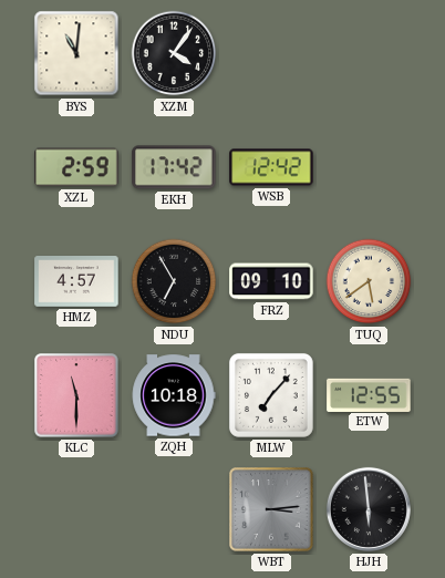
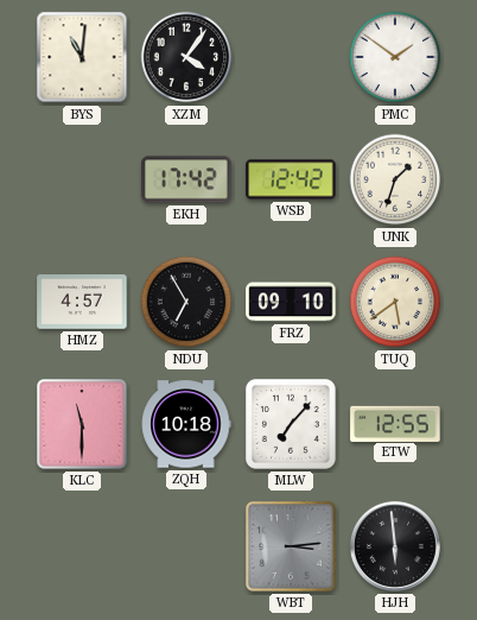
PMC: none -> 1:51 (395, 57)
XZL: 2:59 -> none (76, 167)
UNK: none -> 1:33 (395, 179)
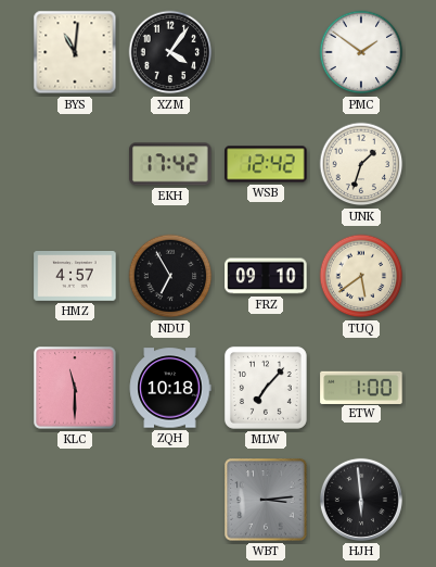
ETW: 12:55 -> 1:00 (361, 387)
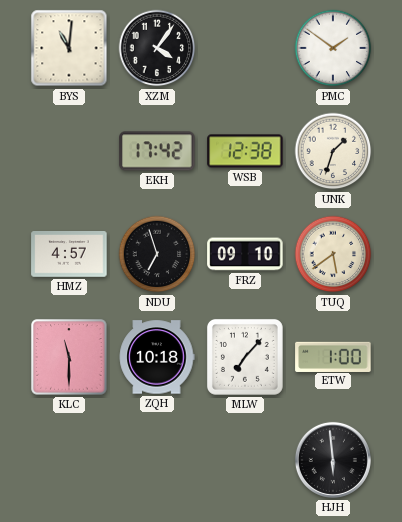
WSB: 12:42 -> 12:38 (245, 151)
NDU: 6:55 -> 6:57 (157, 254)
WBT: 3:14 -> none (266, 500)
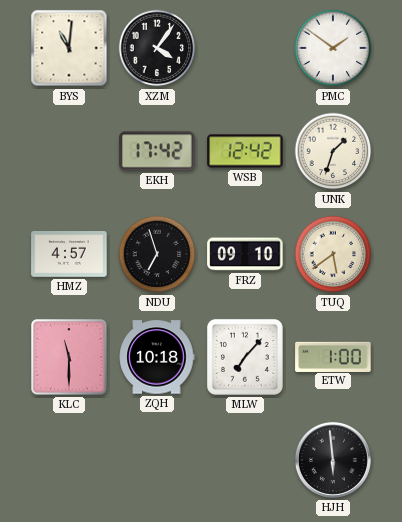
WSB: 12:38 -> 12:42 (245, 151)
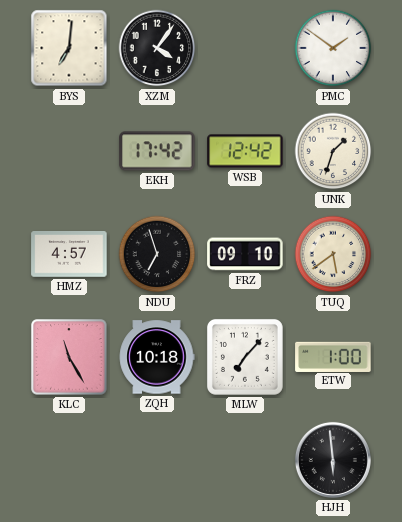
BYS: 11:01 -> 7:01 (69, 48)
KLC: 11:30 -> 11:25 (69, 357)
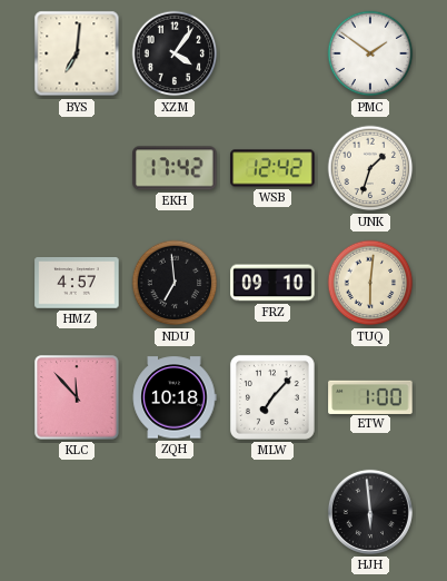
NDU: 6:57 -> 6:59 (175, 283)
TUQ: 5:39 -> 6:01 (370, 283)
KLC: 11:25 -> 11:53 (77, 397)
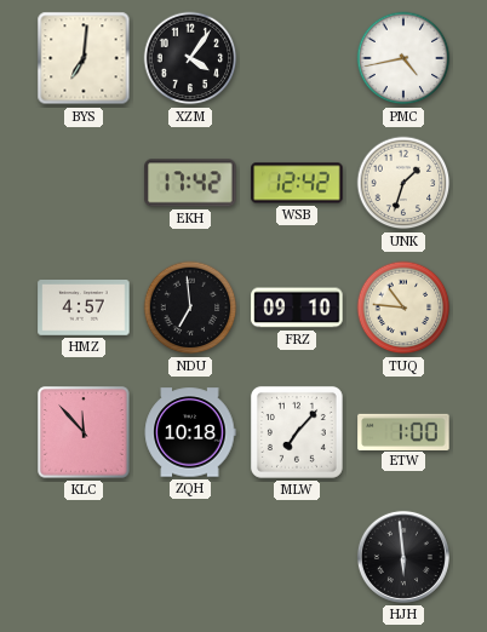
PMC: 1:51 -> 4:43 (403, 58)
TUQ: 6:01 -> 10:46 (403, 308)
